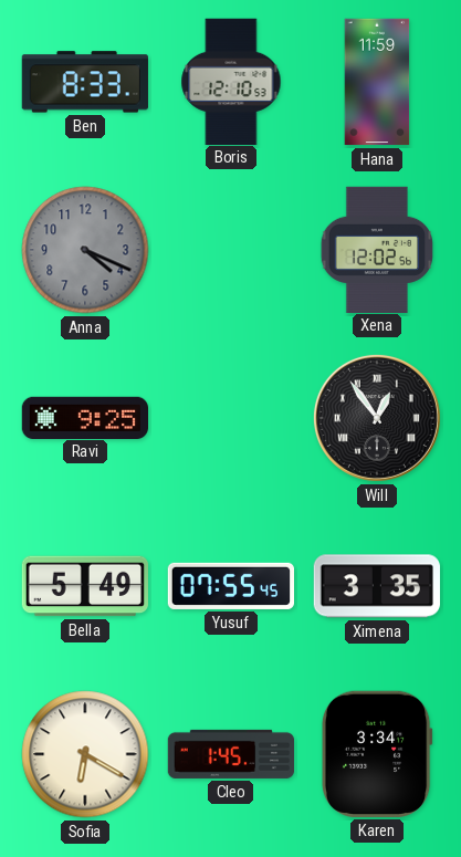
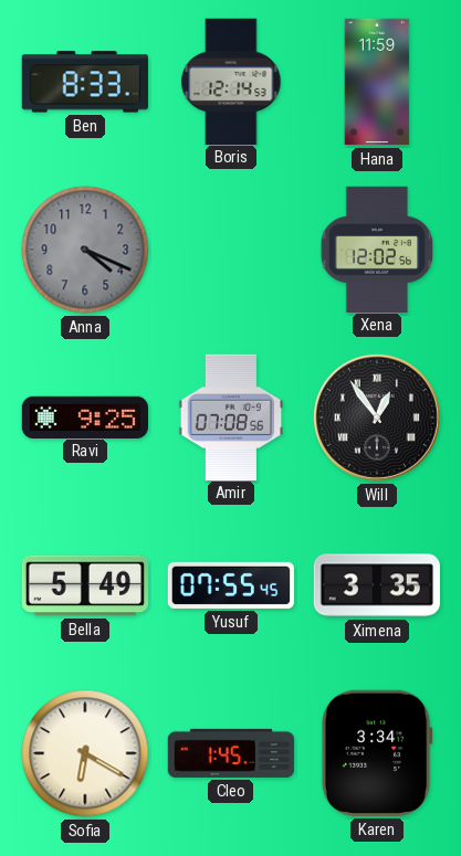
Boris: 12:10 -> 12:14 (231, 81)
Amir: none -> 07:08 (231, 416)
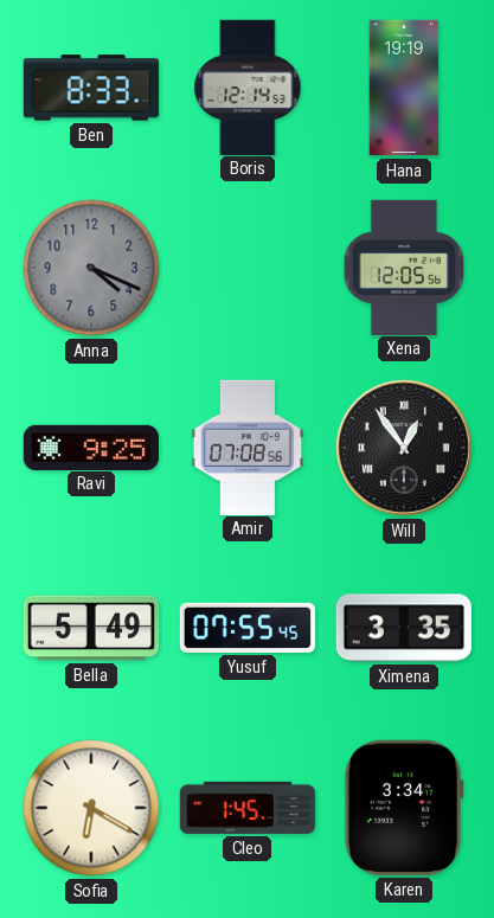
Hana: 11:59 -> 19:19 (404, 88)
Xena: 12:02 -> 12:05 (404, 267)
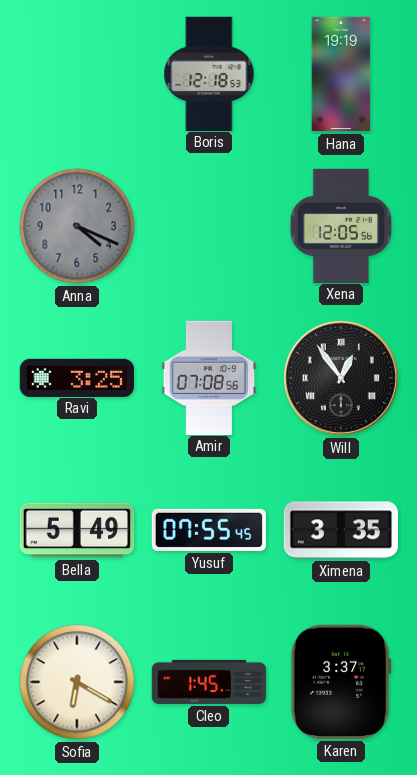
Ben: 8:33 -> none (91, 88)
Boris: 12:14 -> 12:18 (209, 73)
Ravi: 9:25 -> 3:25 (76, 377)
Karen: 3:34 -> 3:37 (341, 682)
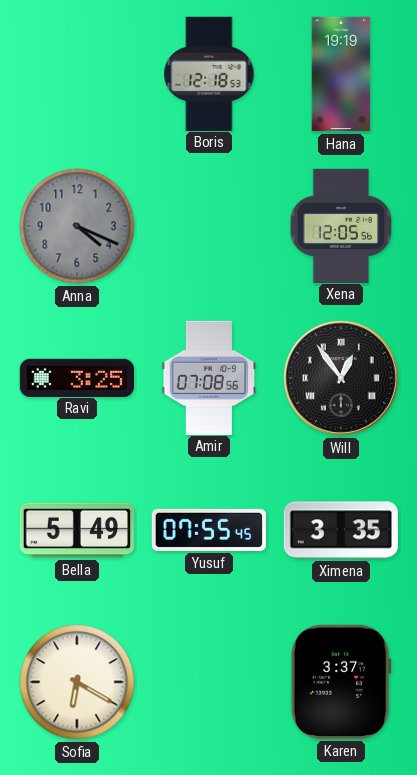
Cleo: 1:45 -> none (209, 682)
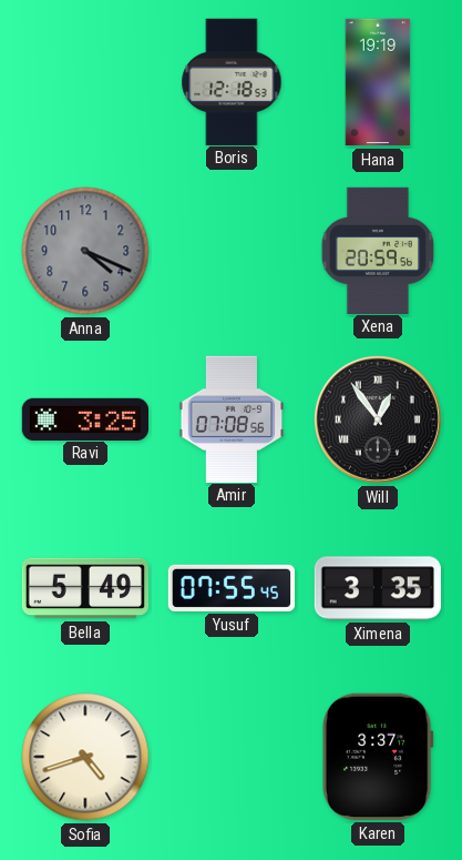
Xena: 12:05 -> 20:59 (378, 250)
Sofia: 6:20 -> 4:42 (85, 757)
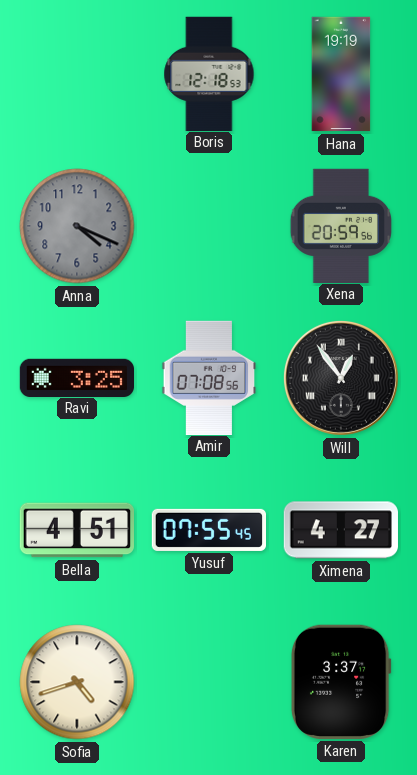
Bella: 5:49 -> 4:51 (76, 530)
Ximena: 3:35 -> 4:27 (340, 530)
